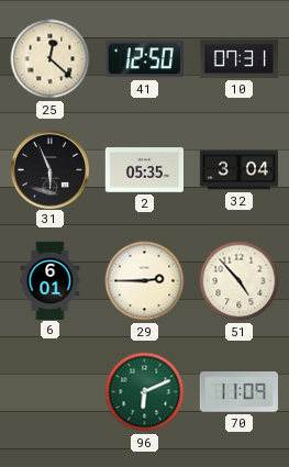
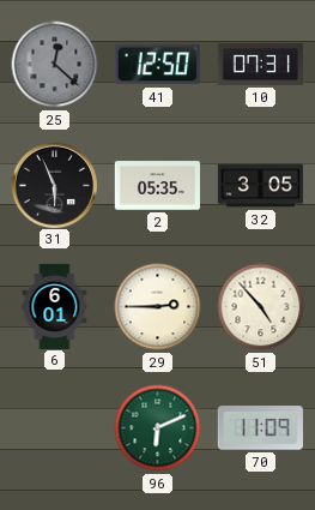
25 dial: cream -> grey (55, 65)
32: 3:04 -> 3:05 (260, 186)
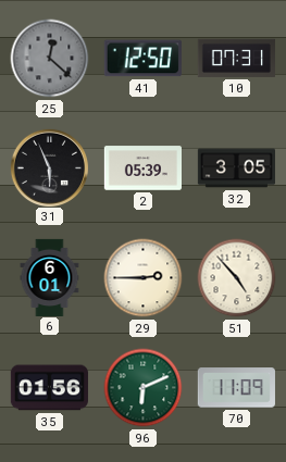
2: 05:35 -> 05:39 (142, 168)
35: none -> 01:56 (49, 388)
